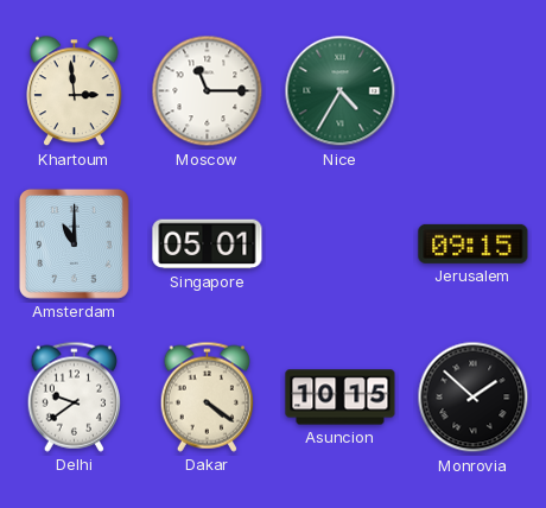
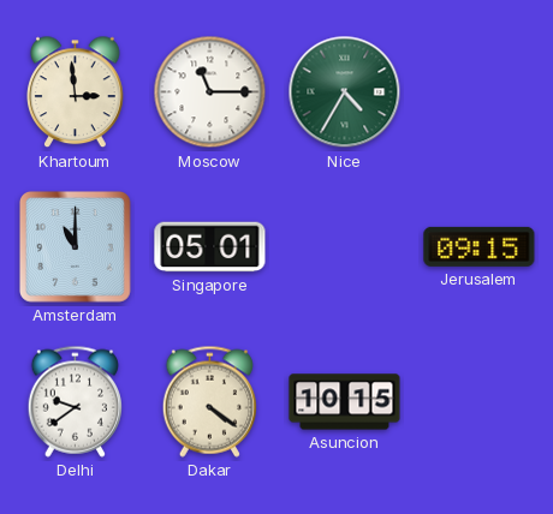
Monrovia: 1:52 -> none (474, 398)
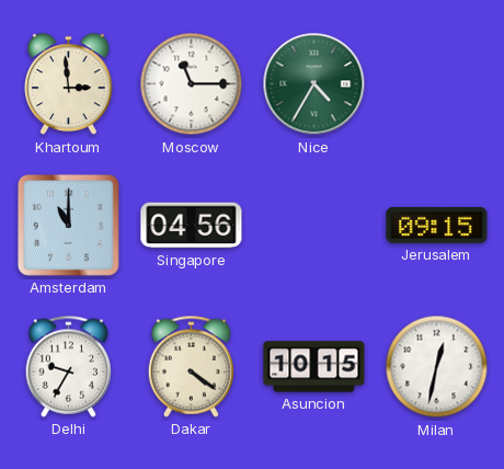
Singapore: 05:01 -> 04:56 (192, 226)
Delhi: 9:39 -> 9:35 (68, 366)
Milan: none -> 12:32 (437, 367)
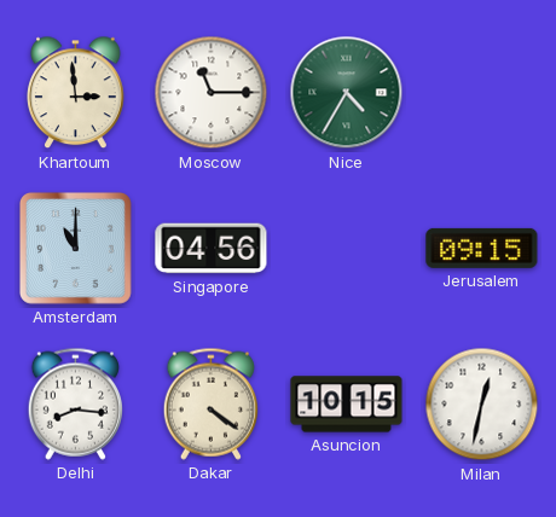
Delhi: 9:35 -> 8:16 (75, 403)
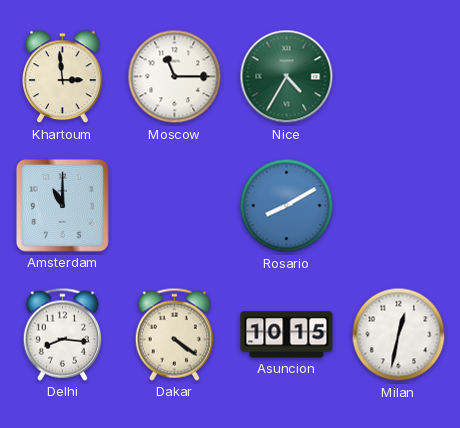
Singapore: 04:56 -> none (212, 249)
Rosario: none -> 8:10 (287, 206)
Jerusalem: 09:15 -> none (482, 248)
